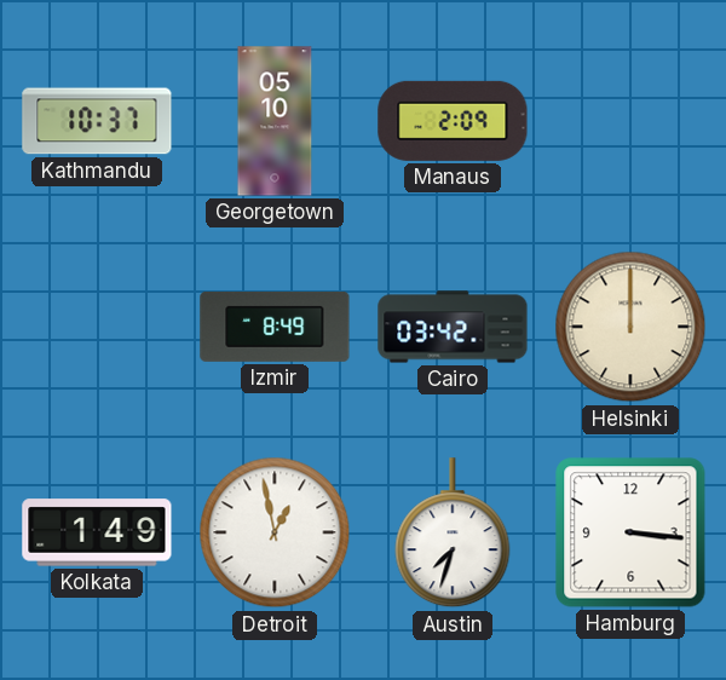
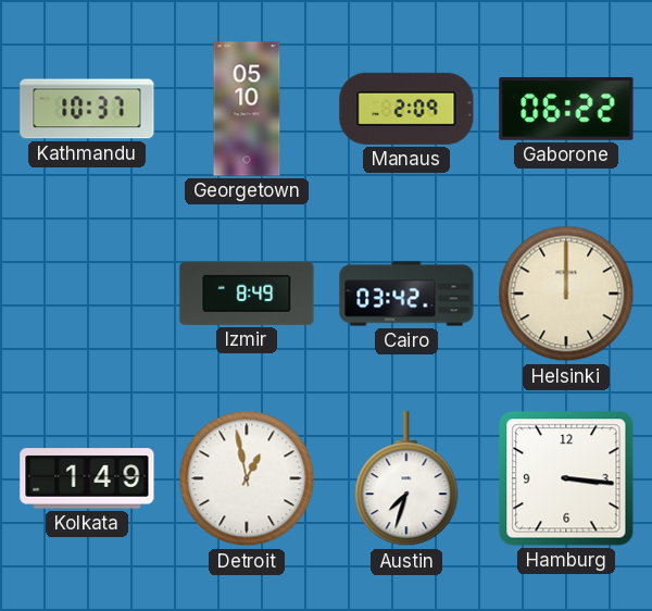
Gaborone: none -> 06:22 (566, 110)
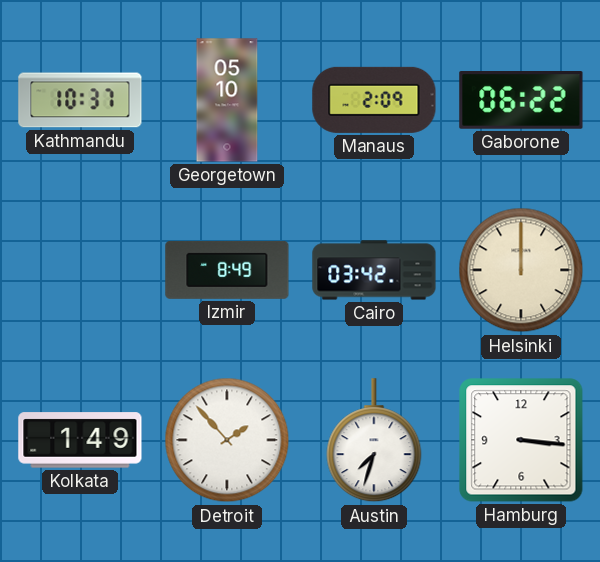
Detroit: 12:58 -> 1:53 (227, 440)
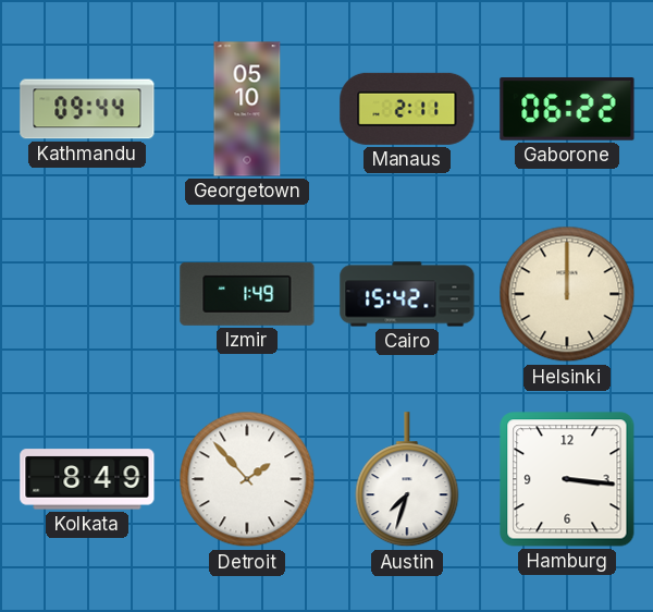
Kathmandu: 10:37 -> 09:44 (87, 109)
Manaus: 2:09 -> 2:11 (407, 109)
Izmir: 8:49 -> 1:49 (247, 294)
Cairo: 03:42 -> 15:42 (407, 294)
Kolkata: 1:49 -> 8:49 (87, 479)
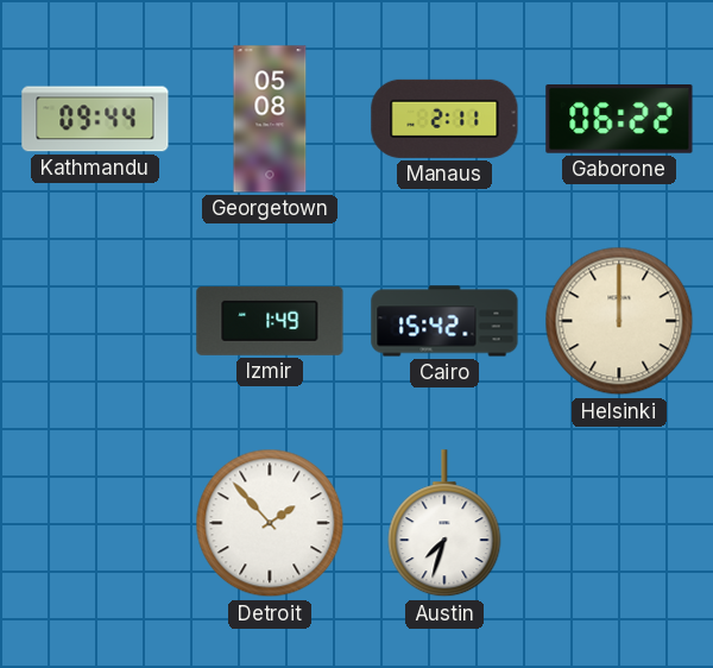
Georgetown: 05:10 -> 05:08 (270, 119)
Kolkata: 8:49 -> none (87, 479)
Hamburg: 3:16 -> none (567, 479)
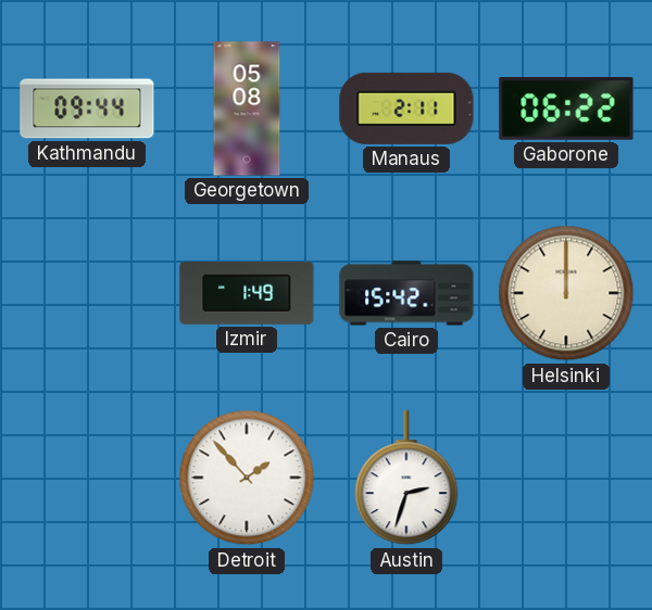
Austin: 7:33 -> 2:33 (406, 479)
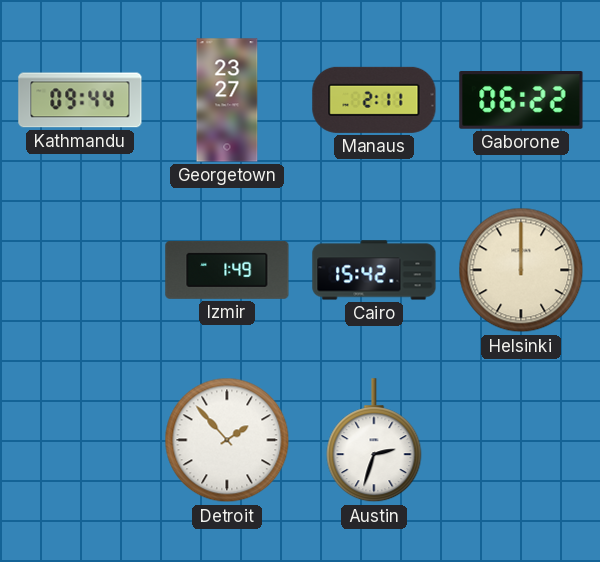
Georgetown: 05:08 -> 23:27 (227, 100)
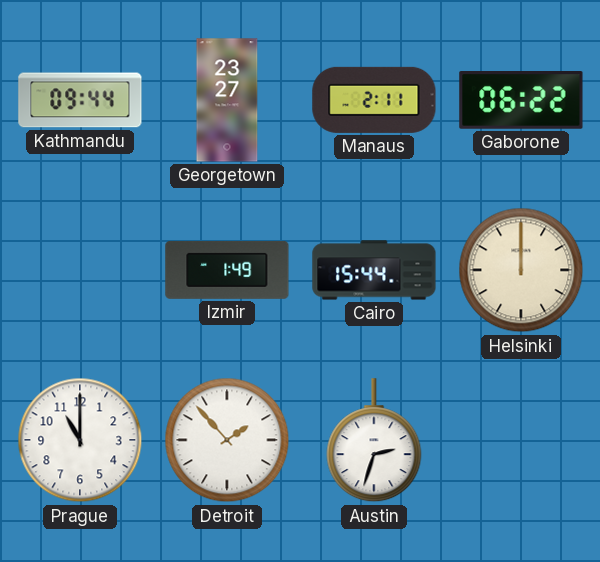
Cairo: 15:42 -> 15:44 (374, 270)
Prague: none -> 11:00 (80, 440)
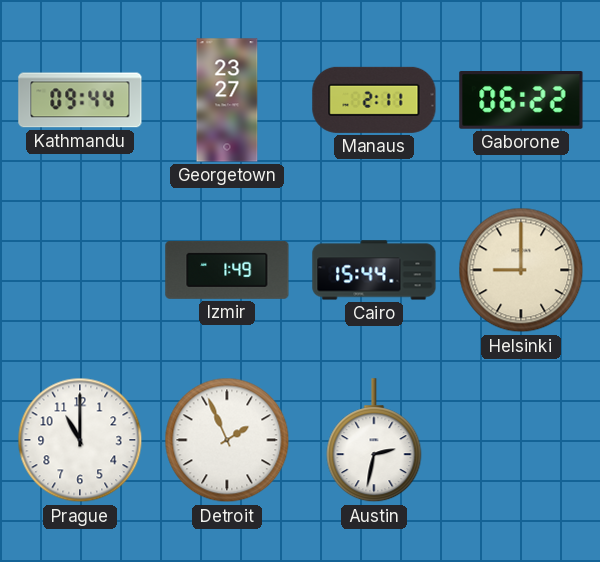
Helsinki: 12:00 -> 9:00 (521, 270)
Detroit: 1:53 -> 1:56 (227, 440)
Austin: 2:33 -> 2:32 (374, 441)
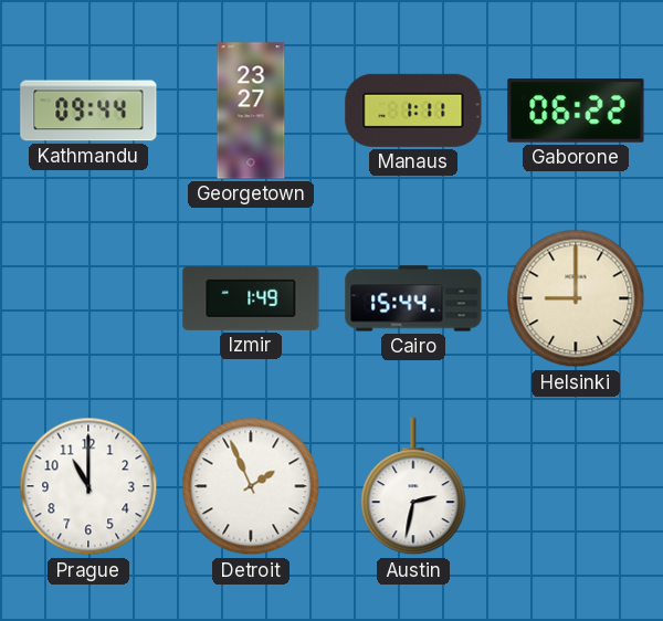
Manaus: 2:11 -> 1:11 (413, 110)
